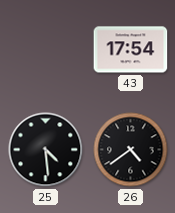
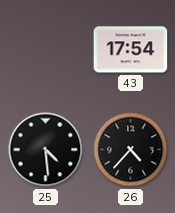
26: 4:39 -> 4:37 (131, 150)
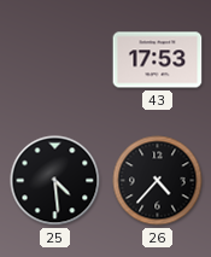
43: 17:54 -> 17:53 (158, 60)
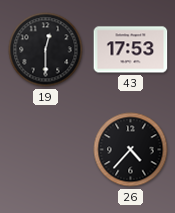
19: none -> 12:30 (46, 50)
25: 4:29 -> none (55, 181)
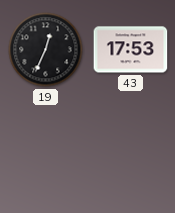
19: 12:30 -> 12:34 (46, 50)
26: 4:37 -> none (131, 150)
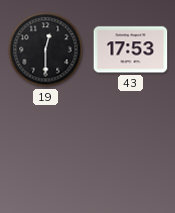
19: 12:34 -> 12:30 (46, 50)
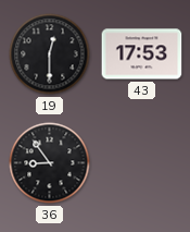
36: none -> 8:54 (50, 163)
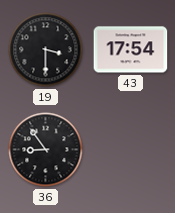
19: 12:30 -> 3:30 (46, 50)
43: 17:53 -> 17:54 (131, 50)
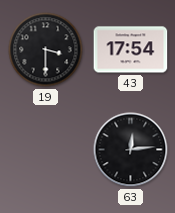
36: 8:54 -> none (46, 150)
63: none -> 12:14 (131, 150)
